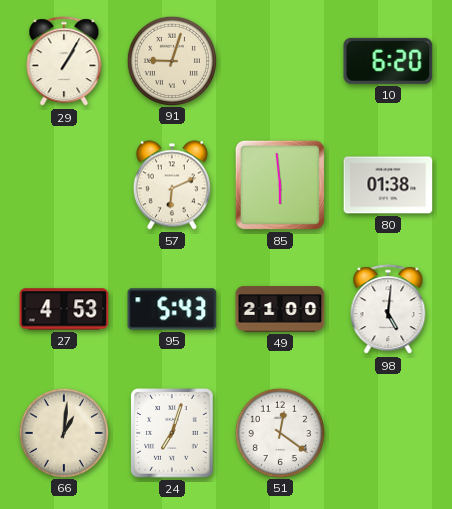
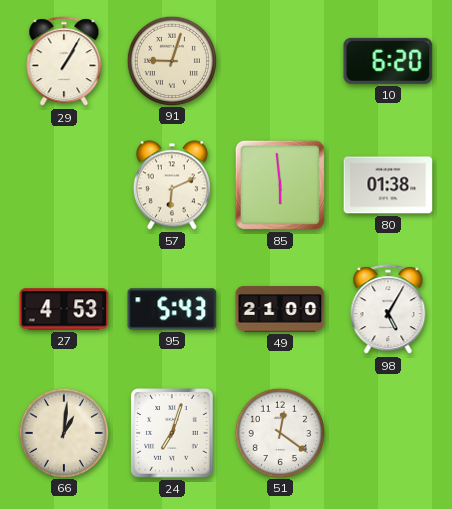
98: 5:01 -> 5:05 (388, 310)
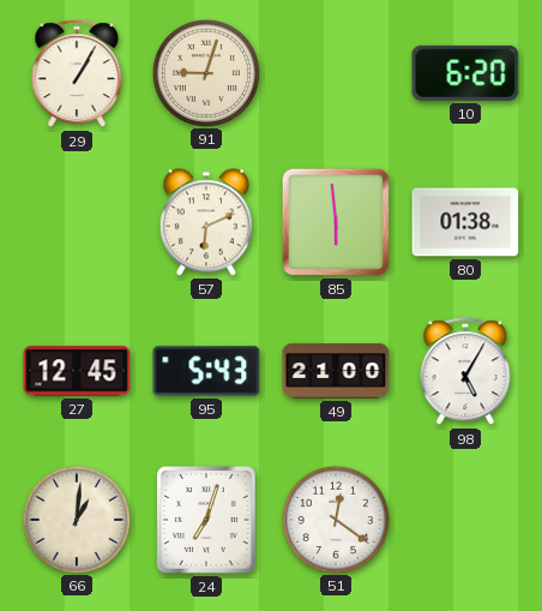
27: 4:53 -> 12:45 (77, 371)
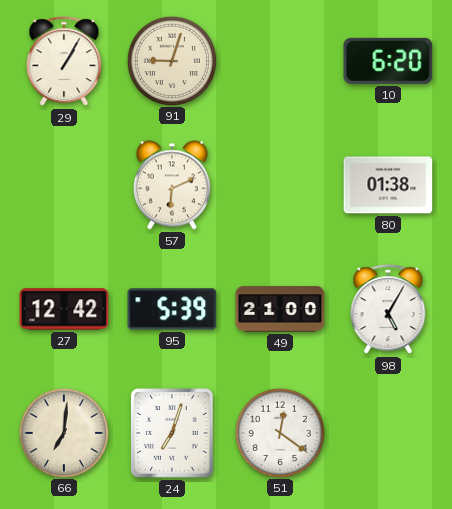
85: 5:59 -> none (336, 222)
27: 12:45 -> 12:42 (64, 309)
95: 5:43 -> 5:39 (172, 309)
66: 1:01 -> 7:01 (63, 432)
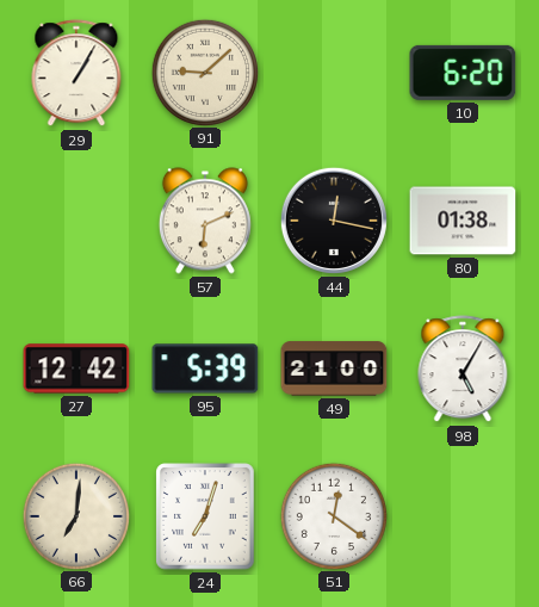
91: 9:03 -> 9:08 (204, 72)
44: none -> 12:17 (334, 221)
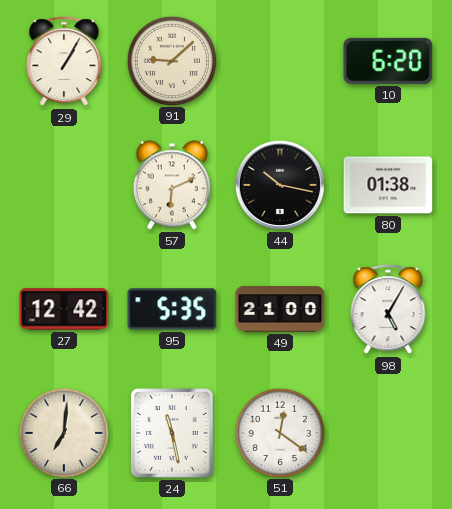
44: 12:17 -> 10:17 (280, 185)
95: 5:39 -> 5:35 (172, 309)
24: 7:03 -> 11:28 (172, 433)
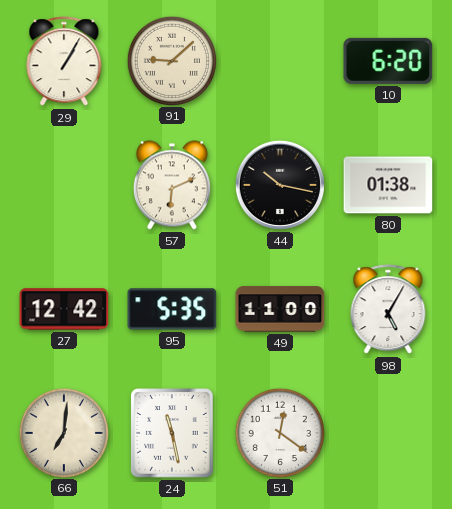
49: 21:00 -> 11:00 (280, 309)
